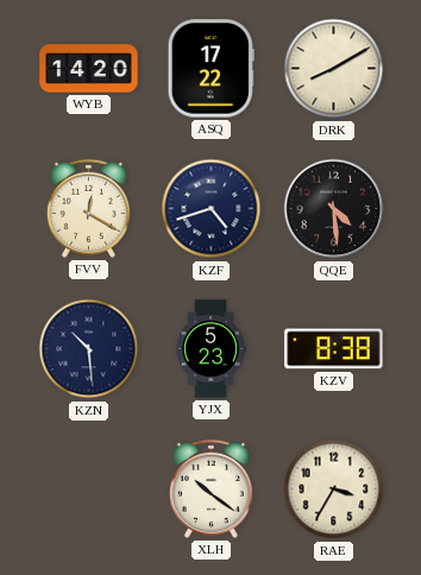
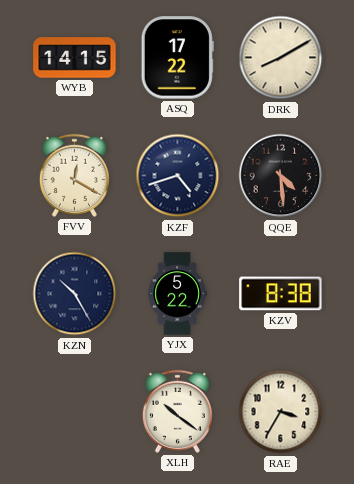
WYB: 14:20 -> 14:15 (75, 58)
KZN: 10:29 -> 10:25 (75, 294)
YJX: 5:23 -> 5:22 (177, 294)
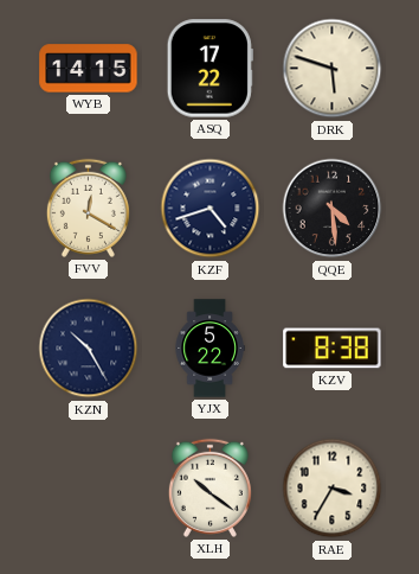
DRK: 8:10 -> 5:48 (333, 69)
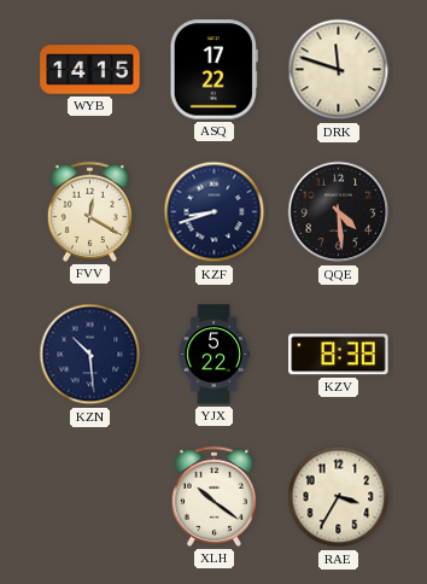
DRK: 5:48 -> 11:48 (339, 70)
KZF: 4:42 -> 8:42 (215, 212)
KZN: 10:25 -> 10:29 (90, 355)
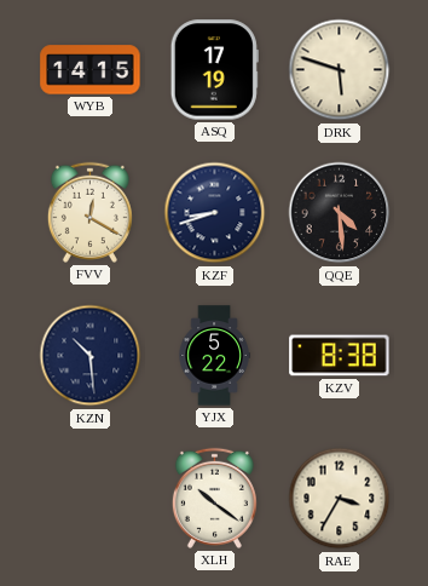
ASQ: 17:22 -> 17:19 (214, 70)
DRK: 11:48 -> 5:48 (340, 70)
